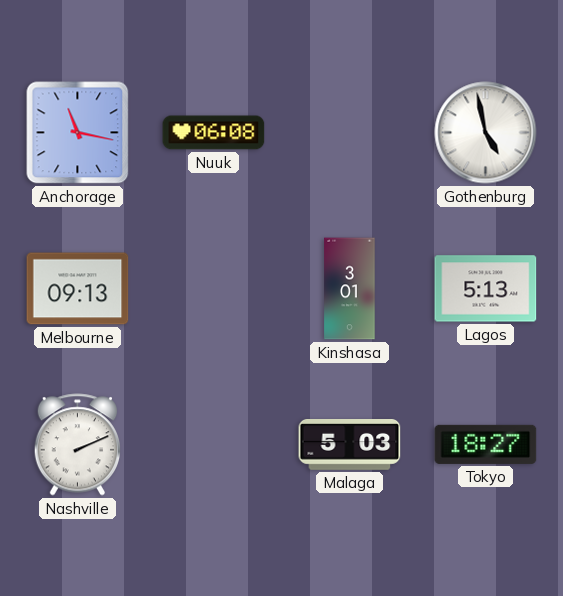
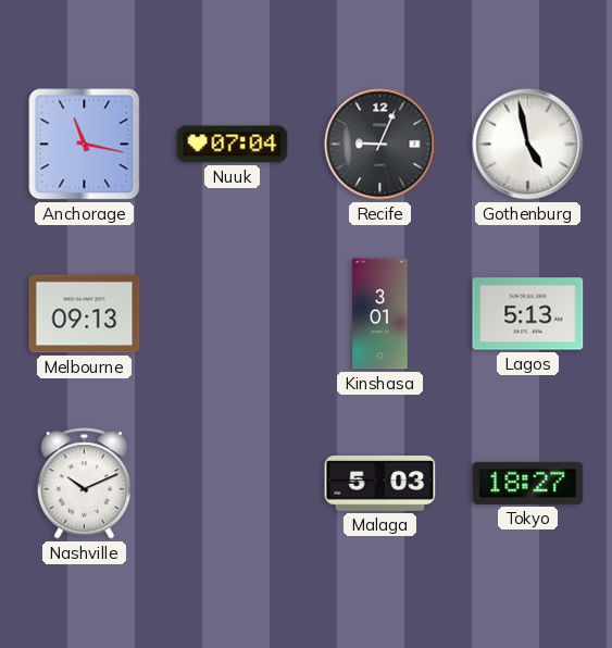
Nuuk: 06:08 -> 07:04 (233, 145)
Recife: none -> 9:04 (380, 145)
Nashville: 2:11 -> 10:11 (84, 484)
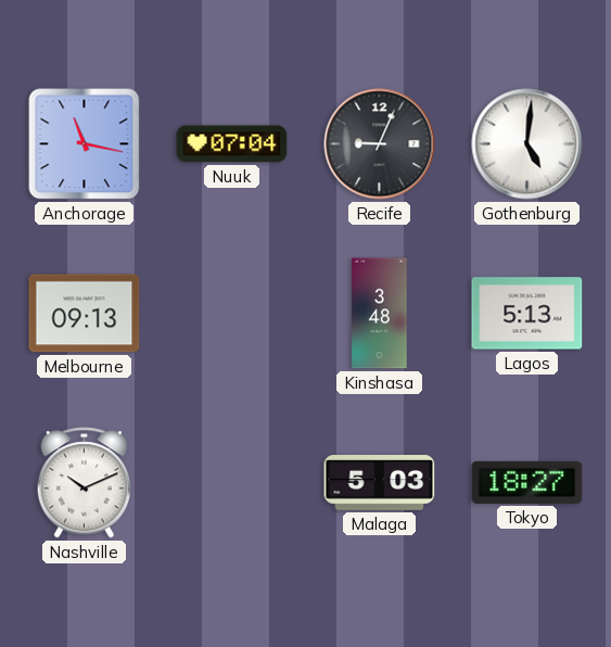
Gothenburg: 4:58 -> 5:01 (527, 144)
Kinshasa: 3:01 -> 3:48 (380, 314)
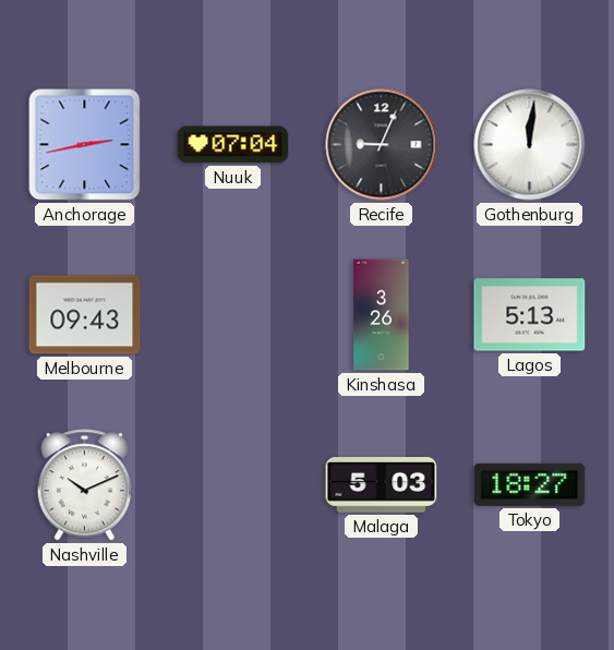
Anchorage: 11:17 -> 2:43 (85, 145)
Gothenburg: 5:01 -> 12:01 (530, 145)
Melbourne: 09:13 -> 09:43 (85, 315)
Kinshasa: 3:48 -> 3:26 (382, 315)
